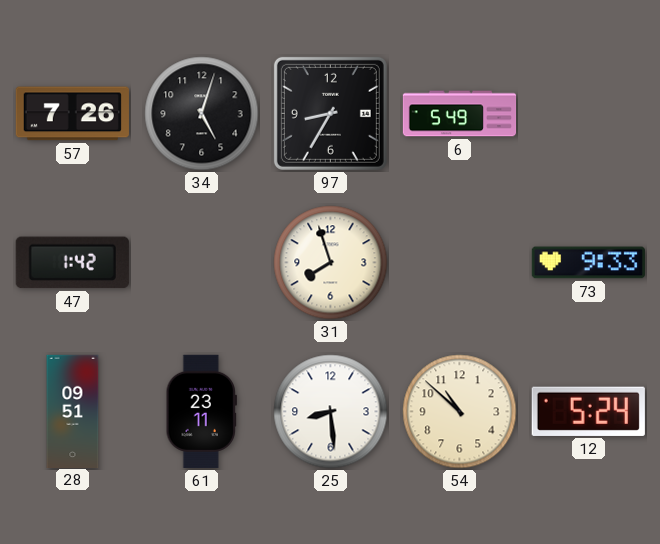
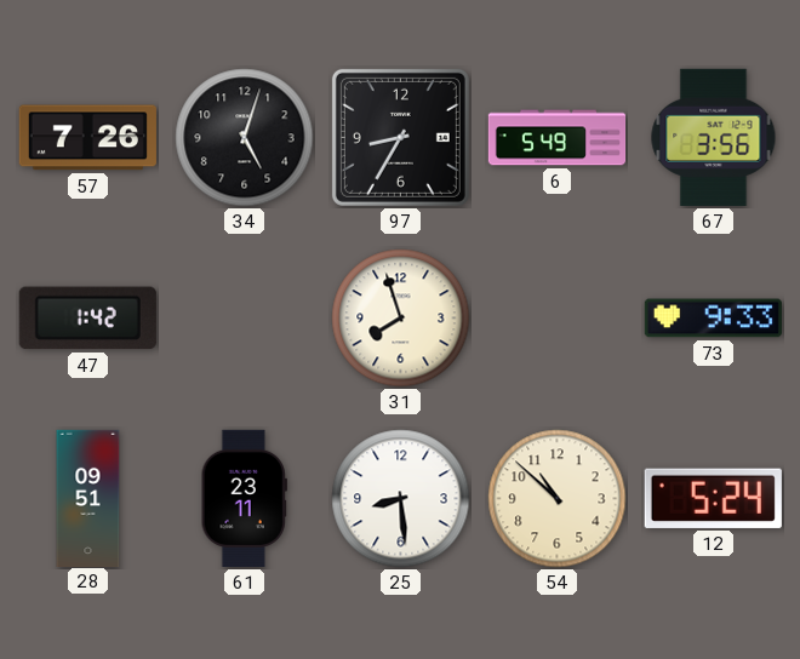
67: none -> 3:56 (714, 137)
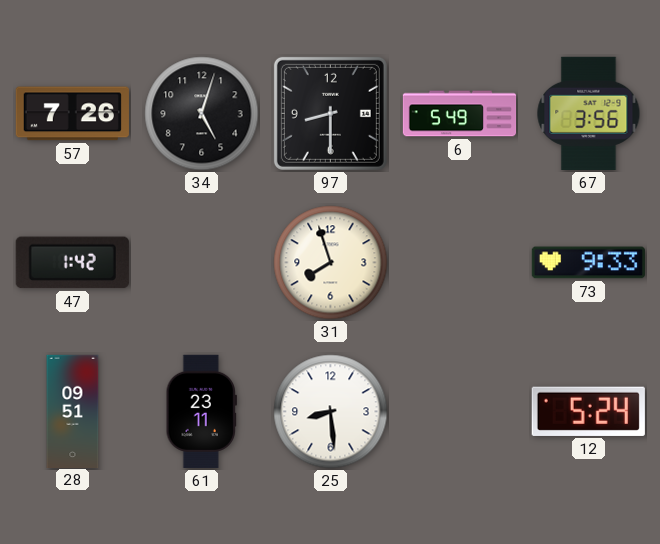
97: 8:35 -> 8:30 (330, 113)
54: 10:52 -> none (558, 499)
